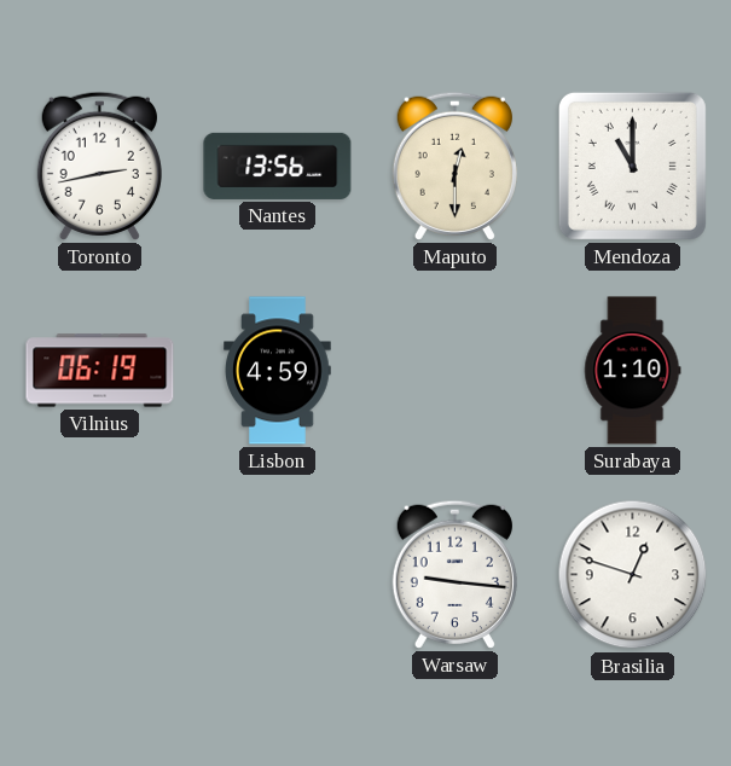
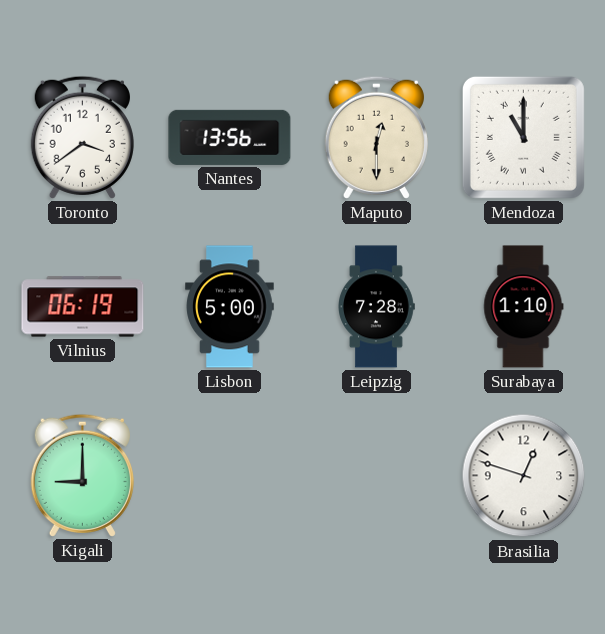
Toronto: 2:43 -> 3:39 (82, 137)
Lisbon: 4:59 -> 5:00 (230, 307)
Leipzig: none -> 7:28 (377, 307)
Kigali: none -> 9:00 (82, 475)
Warsaw: 9:16 -> none (454, 574)
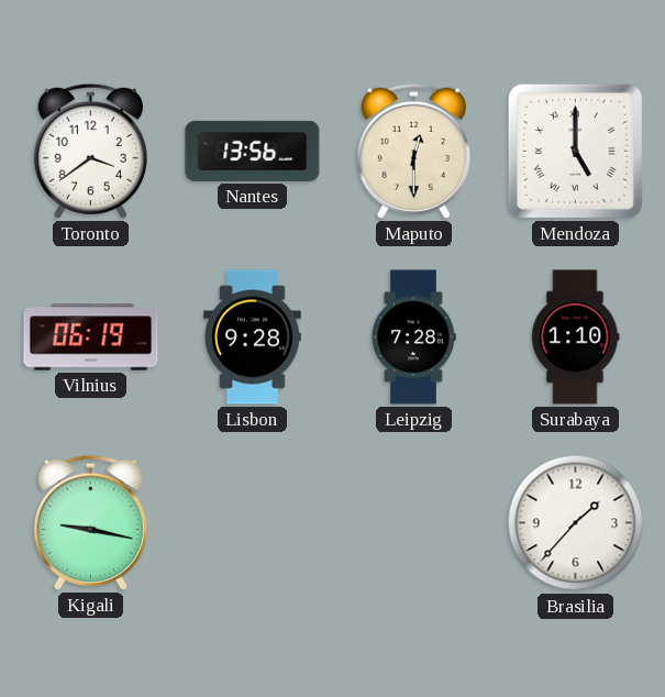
Mendoza: 11:00 -> 5:00 (575, 151)
Lisbon: 5:00 -> 9:28 (253, 338)
Kigali: 9:00 -> 9:17 (90, 522)
Brasilia: 12:48 -> 1:37 (576, 523)
